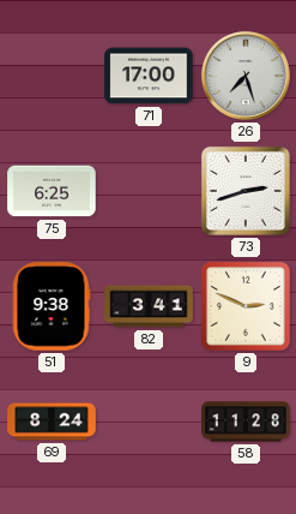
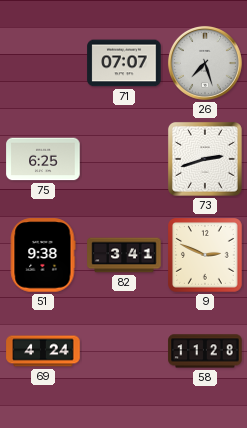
71: 17:00 -> 07:07 (124, 63)
69: 8:24 -> 4:24 (43, 351)
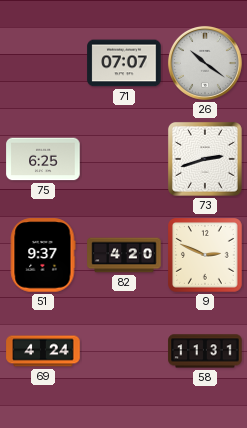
26: 7:27 -> 10:21 (205, 63)
51: 9:38 -> 9:37 (43, 255)
82: 3:41 -> 4:20 (124, 255)
58: 11:28 -> 11:31 (205, 351)
